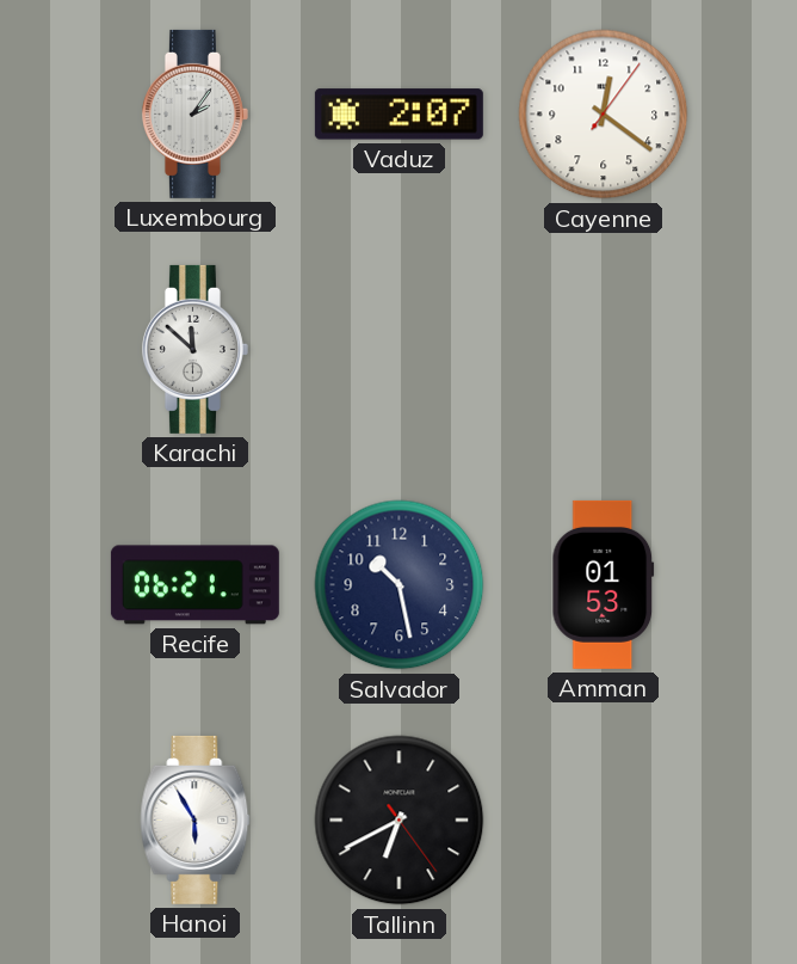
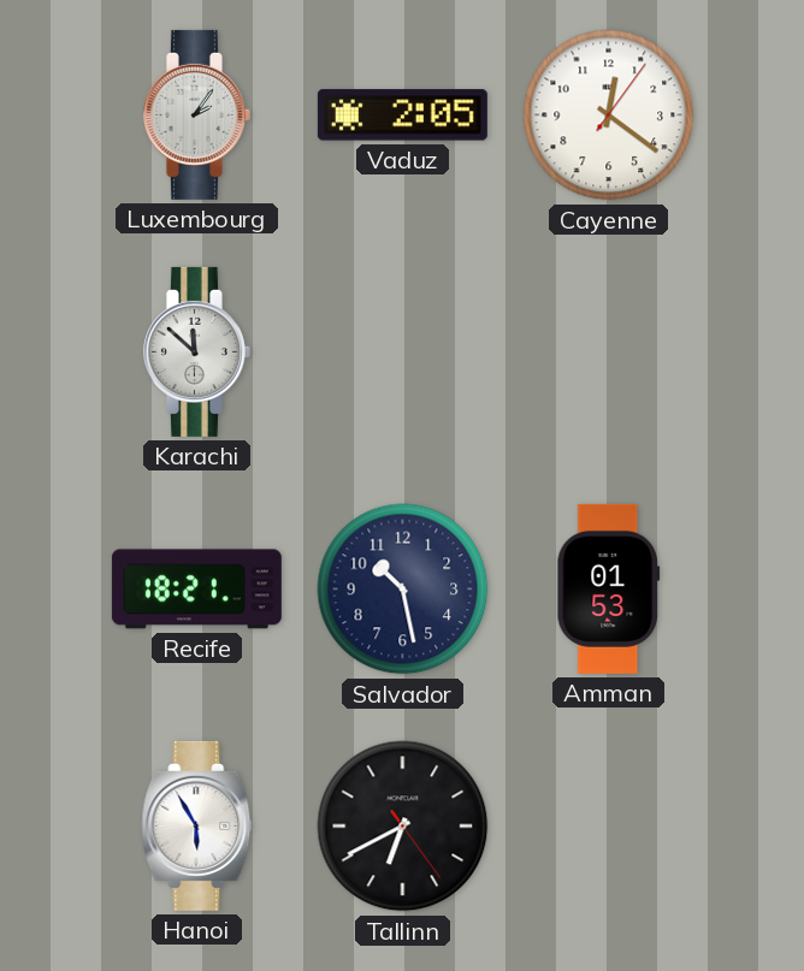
Vaduz: 2:07 -> 2:05 (402, 116)
Recife: 06:21 -> 18:21 (196, 590)
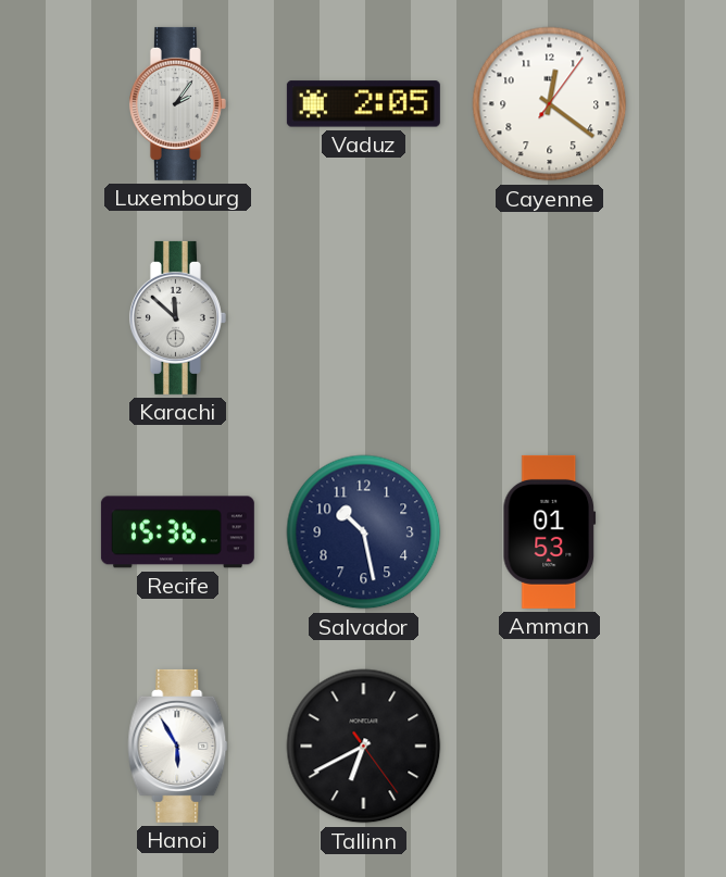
Recife: 18:21 -> 15:36 (177, 533)
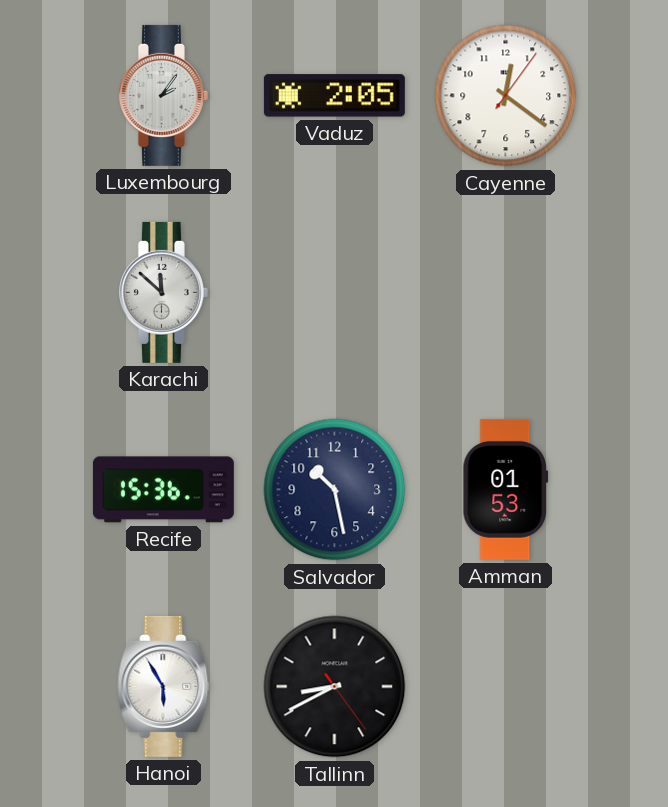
Tallinn: 6:40 -> 8:40 (335, 687)
